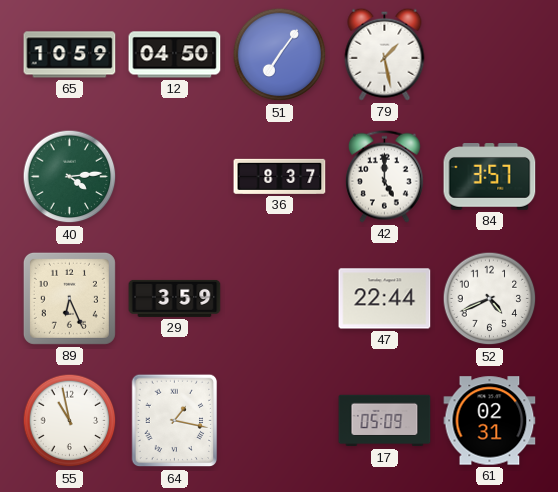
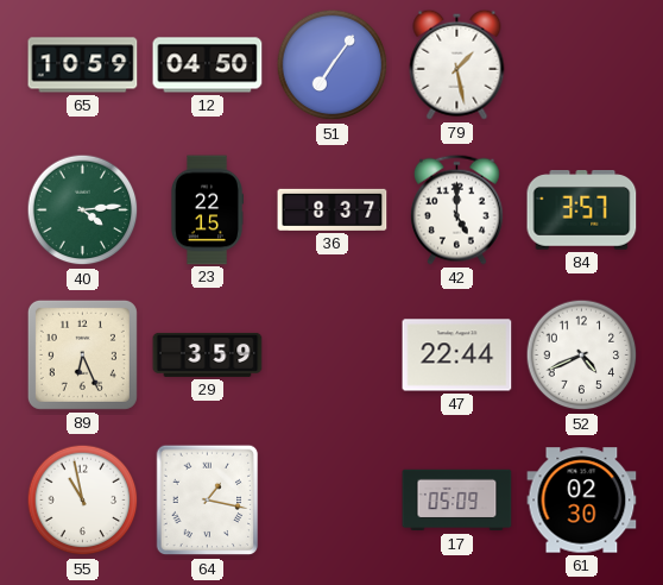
23: none -> 22:15 (206, 210)
61: 02:31 -> 02:30 (582, 501)
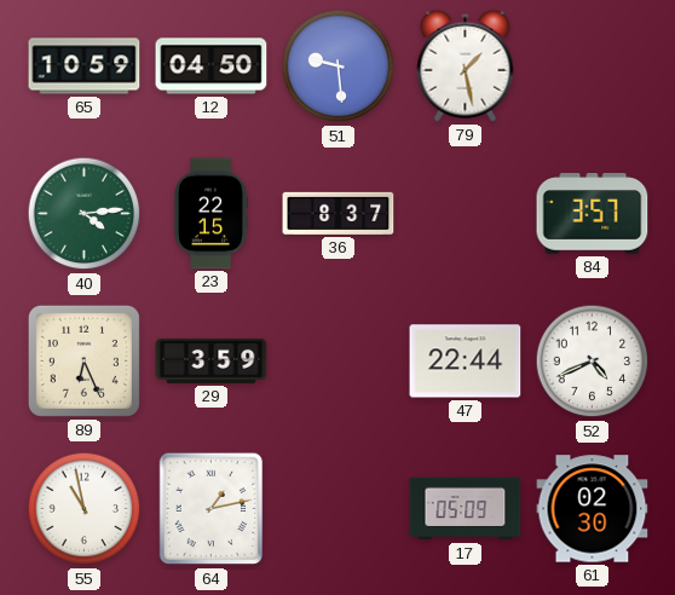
51: 7:06 -> 9:29 (339, 67)
42: 5:00 -> none (456, 209)
64: 1:17 -> 1:13 (212, 509)
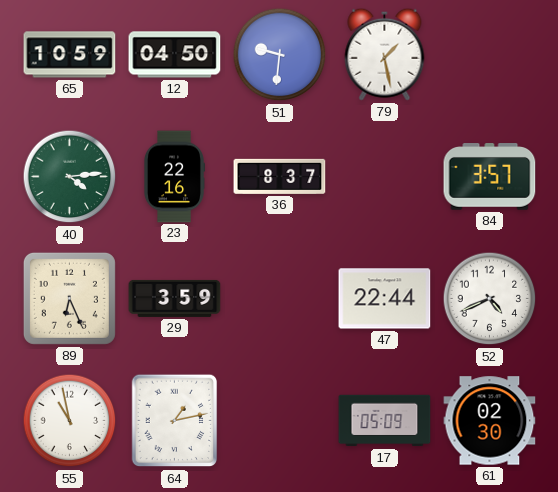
51: 9:29 -> 9:31 (280, 55)
23: 22:15 -> 22:16 (173, 177)
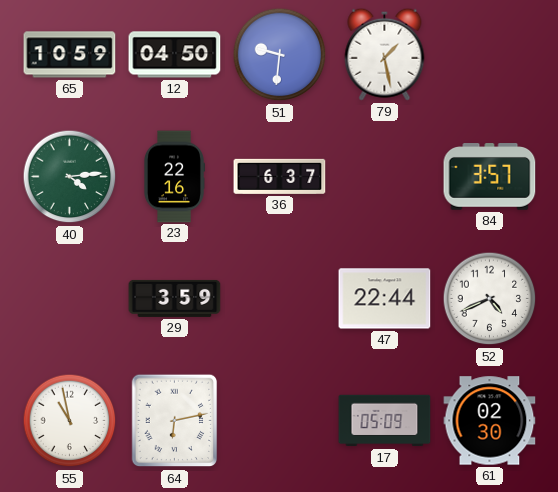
36: 8:37 -> 6:37 (280, 176)
89: 6:26 -> none (69, 298)
64: 1:13 -> 6:13 (175, 421)
